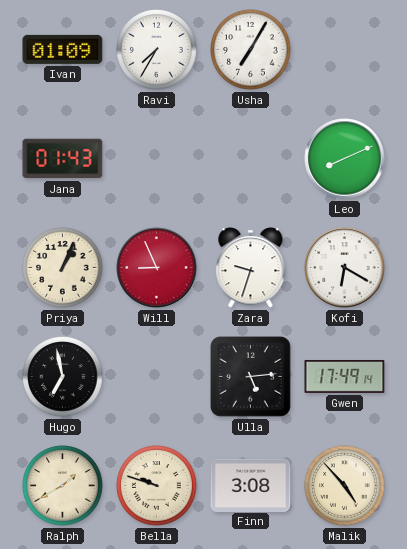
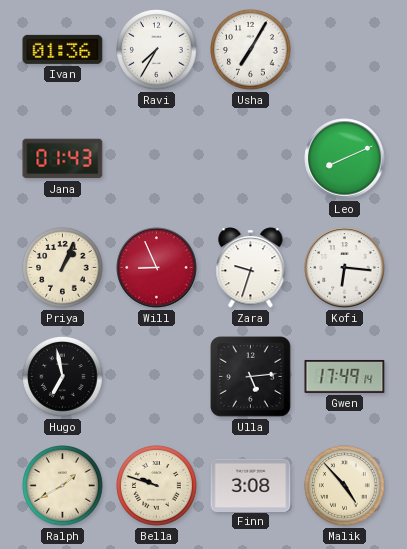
Ivan: 01:09 -> 01:36 (63, 49)
Kofi: 6:20 -> 6:16 (345, 268)
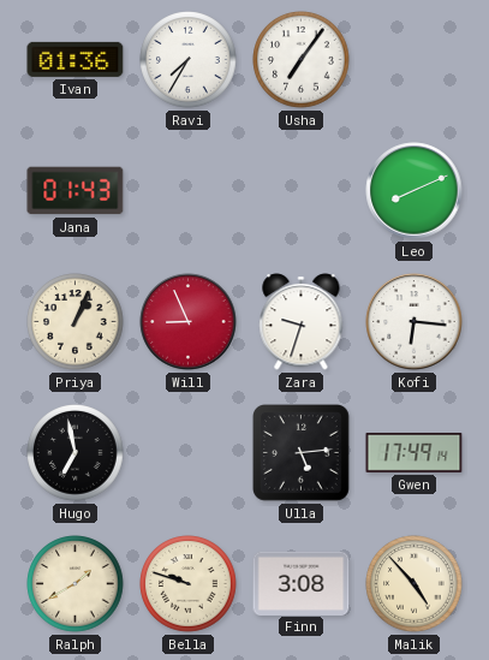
Usha: 7:05 -> 7:06 (302, 60)
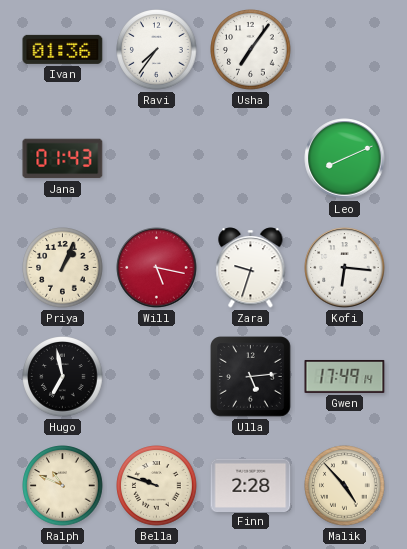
Ravi: 7:35 -> 7:36 (157, 50)
Will: 8:56 -> 5:17 (157, 268)
Ralph: 1:40 -> 10:49 (63, 486)
Finn: 3:08 -> 2:28 (251, 485)
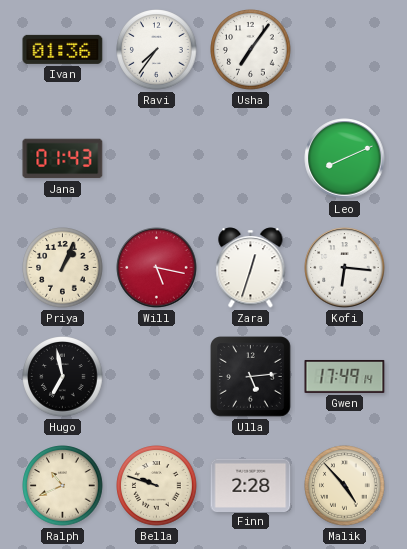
Zara: 9:33 -> 12:33 (251, 268)
Ralph: 10:49 -> 10:41 (63, 486)
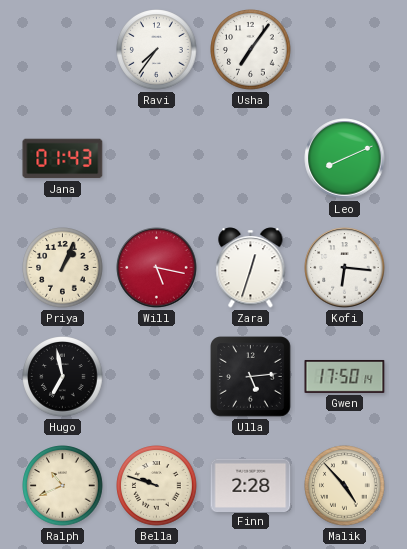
Ivan: 01:36 -> none (63, 49)
Gwen: 17:49 -> 17:50 (345, 376)
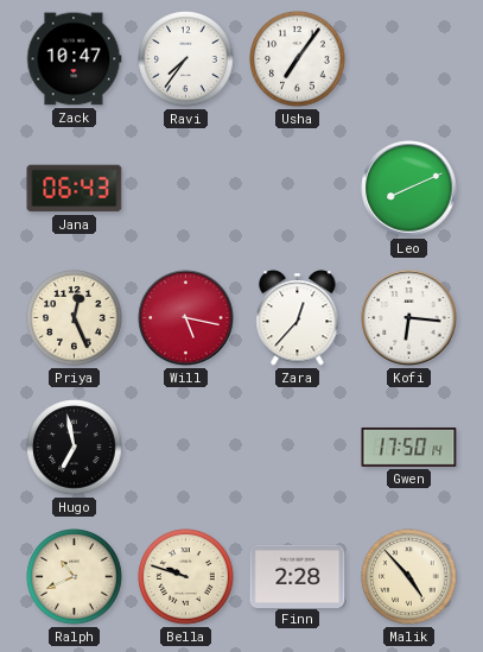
Zack: none -> 10:47 (74, 59)
Jana: 01:43 -> 06:43 (75, 189)
Priya: 1:04 -> 12:26 (75, 318)
Zara: 12:33 -> 12:37 (298, 318)
Ulla: 5:14 -> none (251, 377)
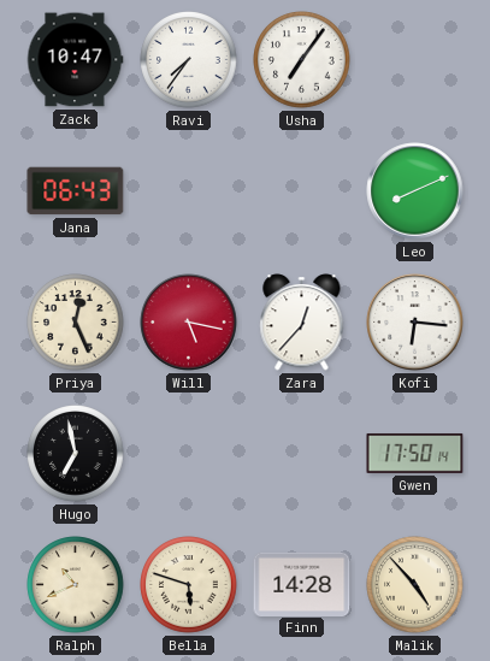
Bella: 9:48 -> 5:48 (189, 585)
Finn: 2:28 -> 14:28 (302, 584)
